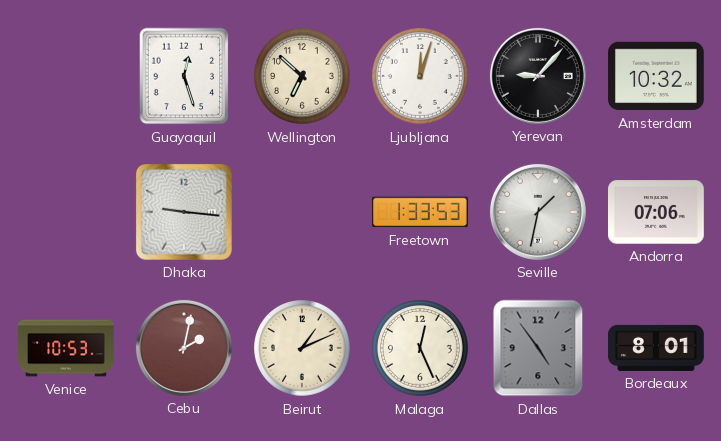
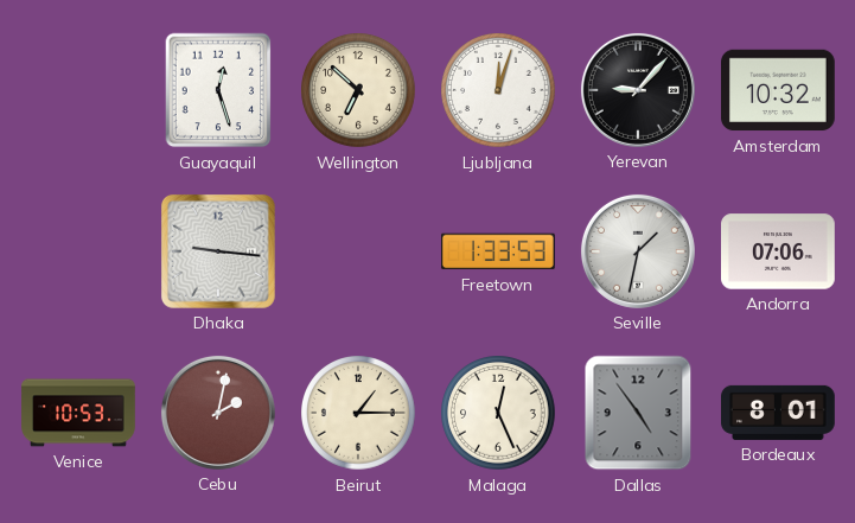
Beirut: 1:11 -> 1:15 (359, 414)
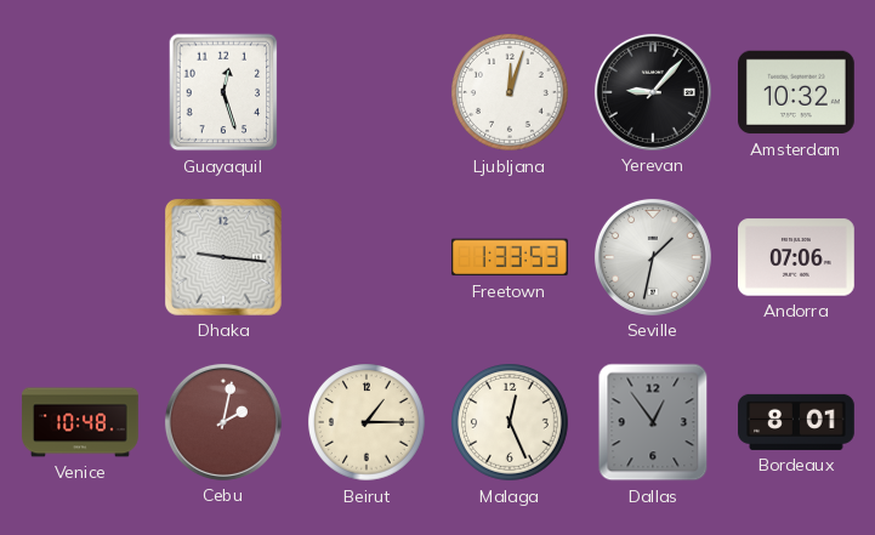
Wellington: 6:52 -> none (359, 91)
Venice: 10:53 -> 10:48 (80, 422)
Dallas: 4:54 -> 12:54 (653, 422)
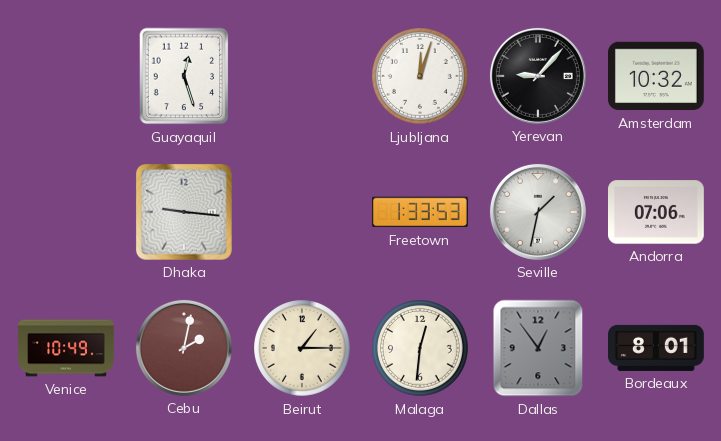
Venice: 10:48 -> 10:49 (66, 348)
Malaga: 12:26 -> 12:31 (421, 349)
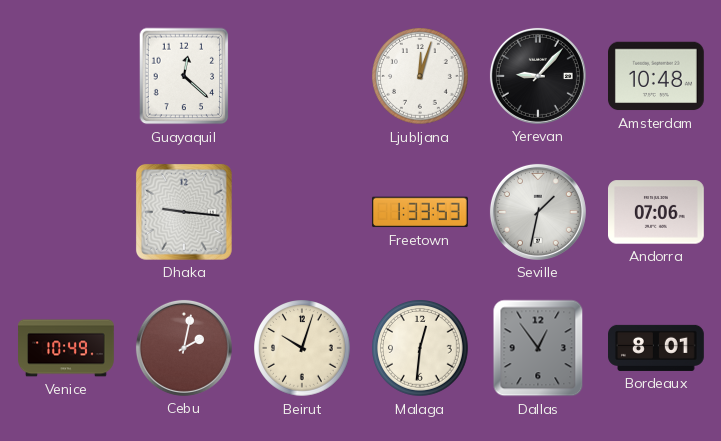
Guayaquil: 12:27 -> 12:22 (184, 76)
Amsterdam: 10:32 -> 10:48 (657, 76)
Beirut: 1:15 -> 10:03 (303, 349)
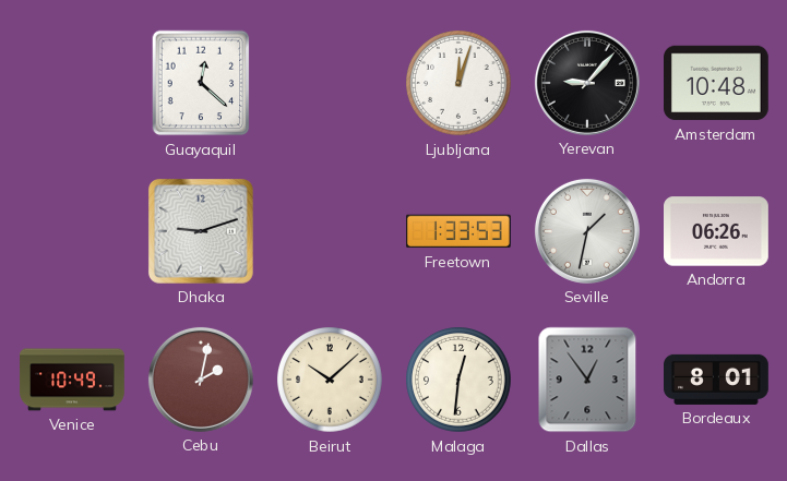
Dhaka: 9:16 -> 9:12 (201, 231)
Andorra: 07:06 -> 06:26 (717, 231)
Beirut: 10:03 -> 10:08 (331, 381)
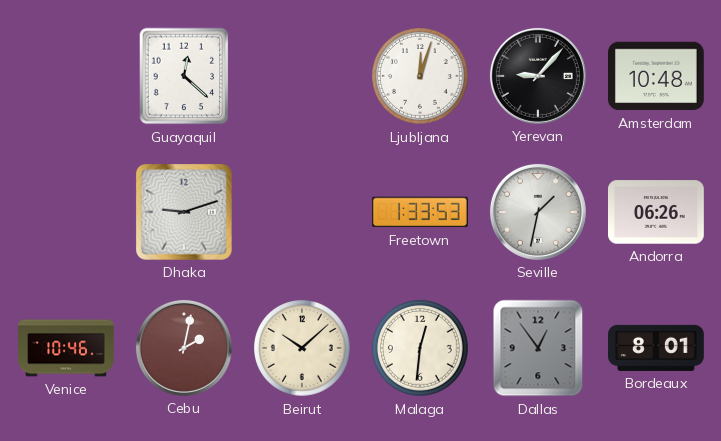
Venice: 10:49 -> 10:46 (66, 348)
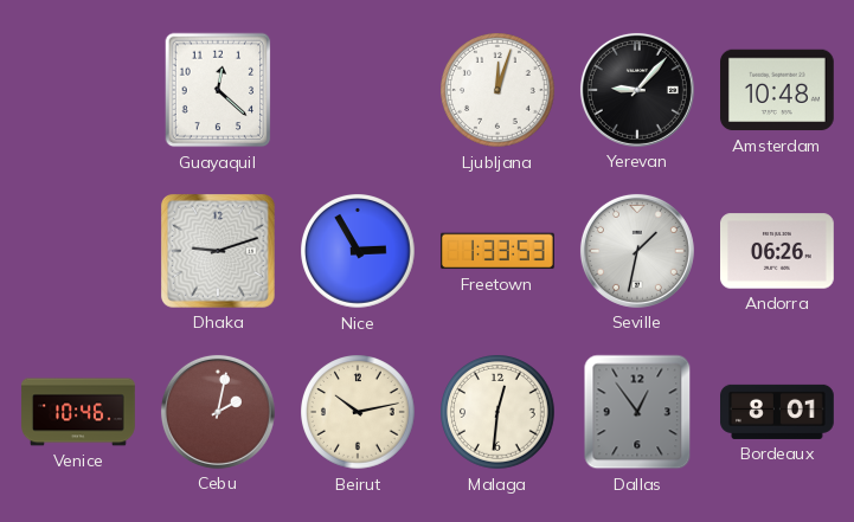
Nice: none -> 2:55 (359, 252)
Beirut: 10:08 -> 10:13 (359, 413)
